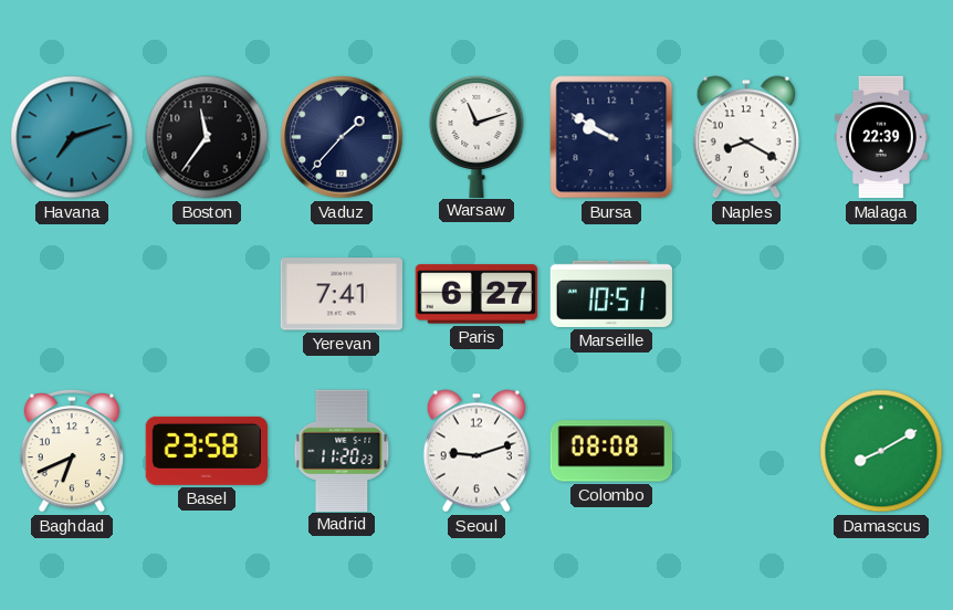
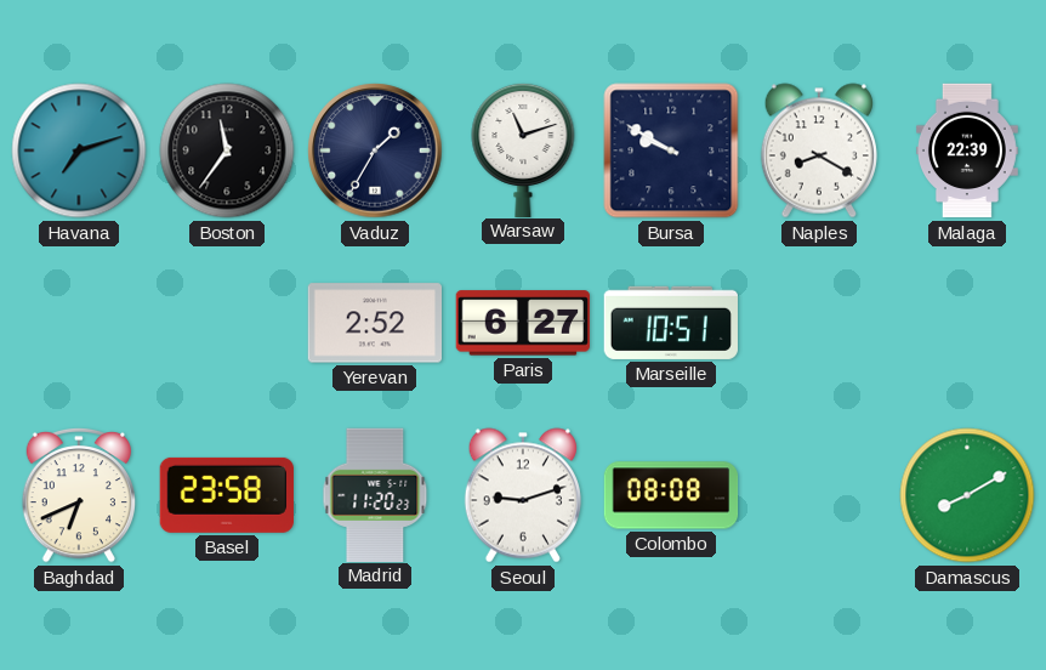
Vaduz: 1:37 -> 1:35 (375, 151)
Yerevan: 7:41 -> 2:52 (374, 323)
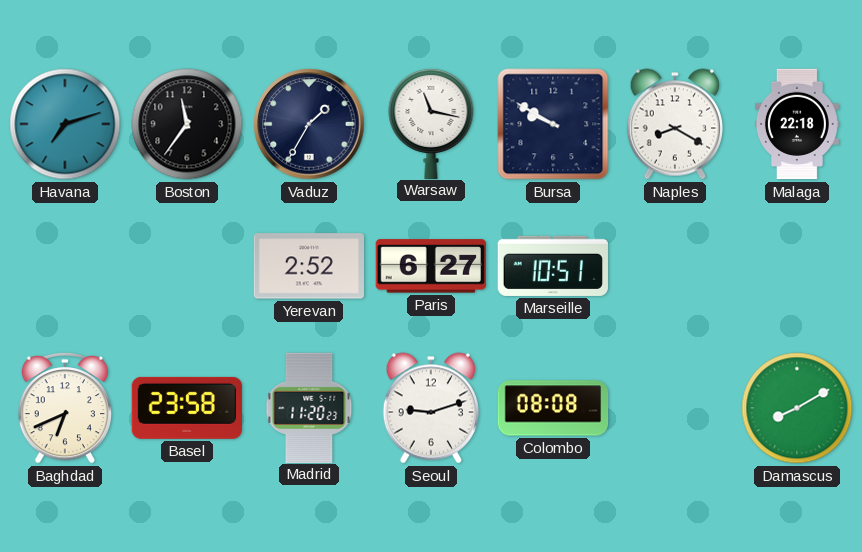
Warsaw: 11:12 -> 11:17 (431, 123)
Malaga: 22:39 -> 22:18 (797, 124)
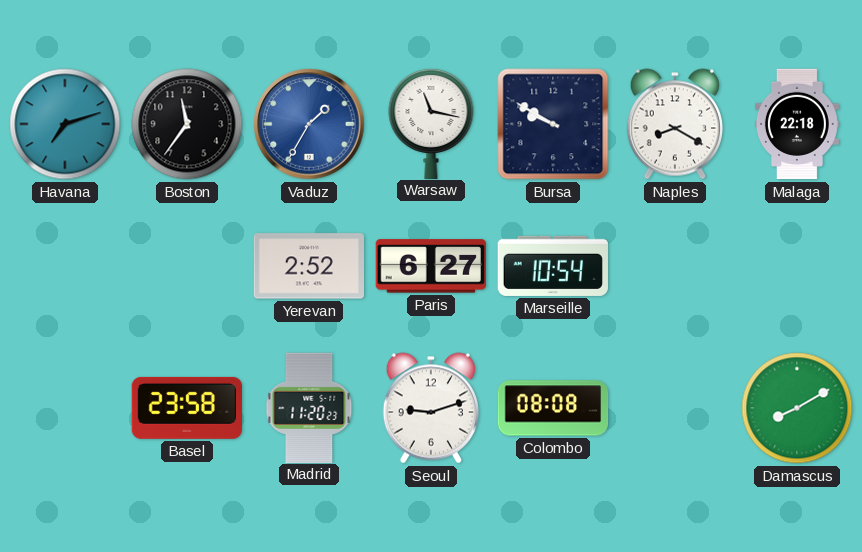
Vaduz dial: navy -> blue (309, 124)
Marseille: 10:51 -> 10:54 (553, 266)
Baghdad: 6:41 -> none (64, 408)
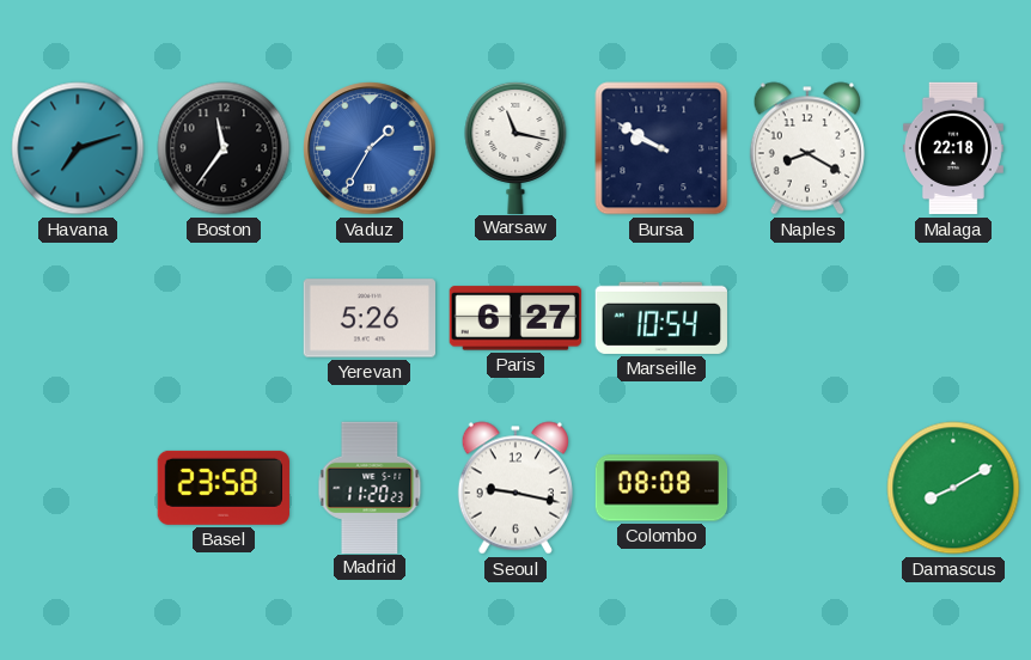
Yerevan: 2:52 -> 5:26 (368, 318)
Seoul: 9:12 -> 9:17 (515, 488)
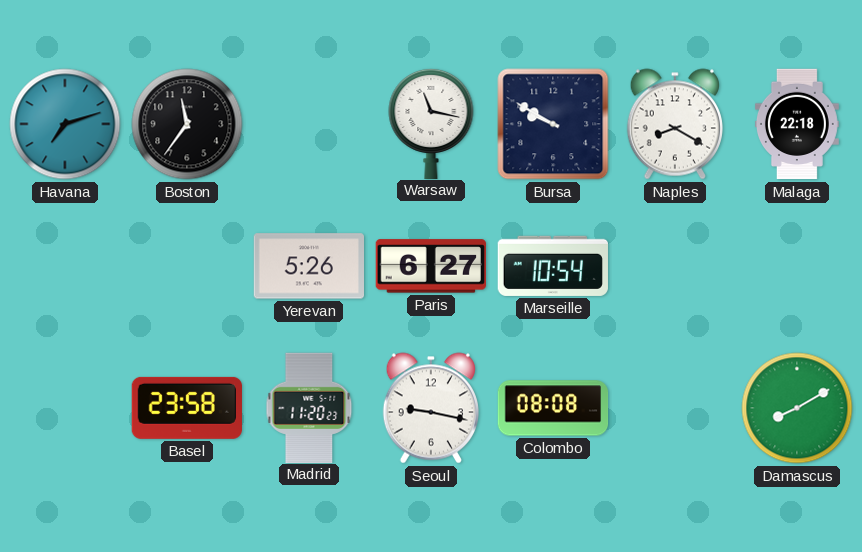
Vaduz: 1:35 -> none (370, 148)
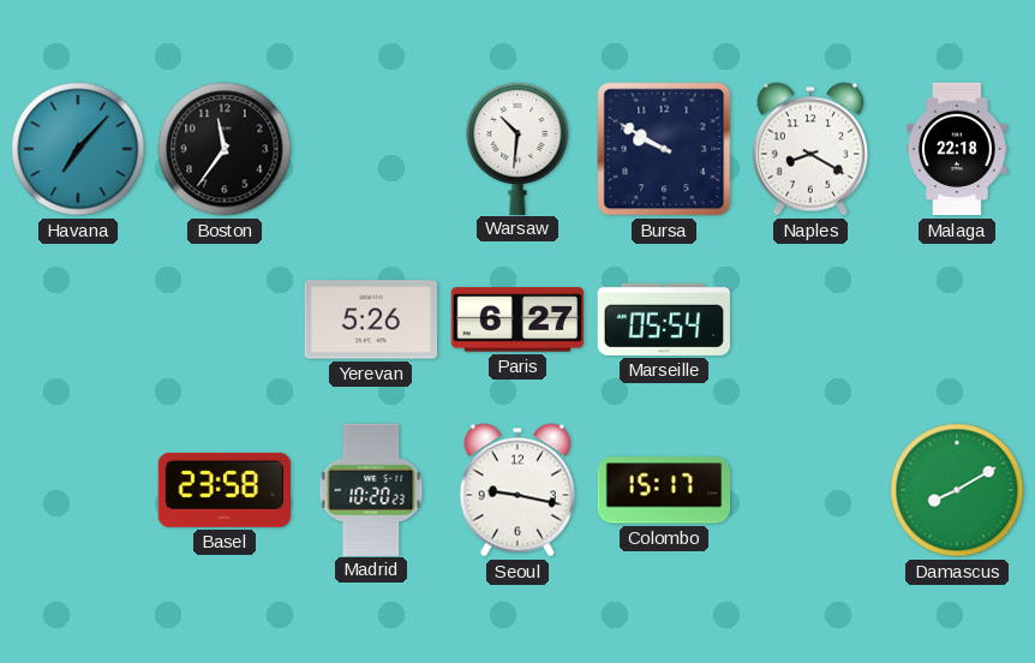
Havana: 7:12 -> 7:07 (78, 149)
Warsaw: 11:17 -> 10:31 (517, 148)
Marseille: 10:54 -> 05:54 (664, 319)
Madrid: 11:20 -> 10:20 (371, 489)
Colombo: 08:08 -> 15:17 (664, 490)
